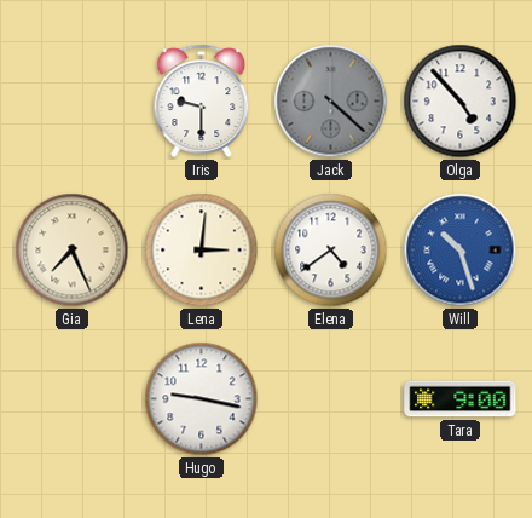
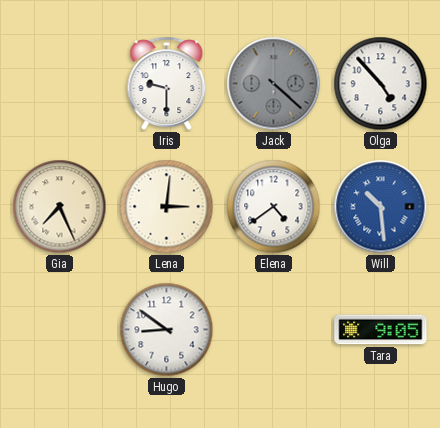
Will: 10:27 -> 10:29 (381, 207)
Hugo: 9:17 -> 8:51 (167, 330)
Tara: 9:00 -> 9:05 (381, 330)
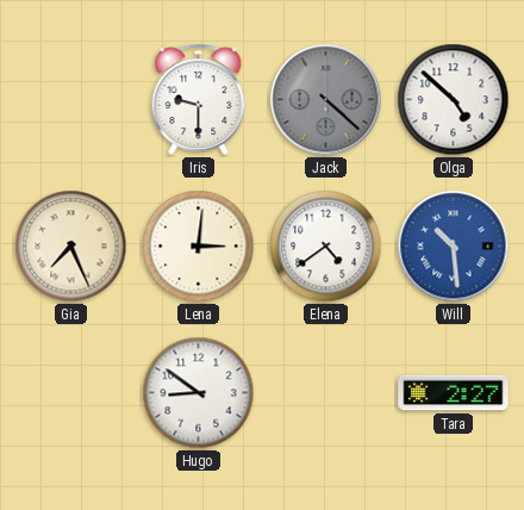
Olga: 4:53 -> 4:52 (454, 100)
Tara: 9:05 -> 2:27 (454, 393)
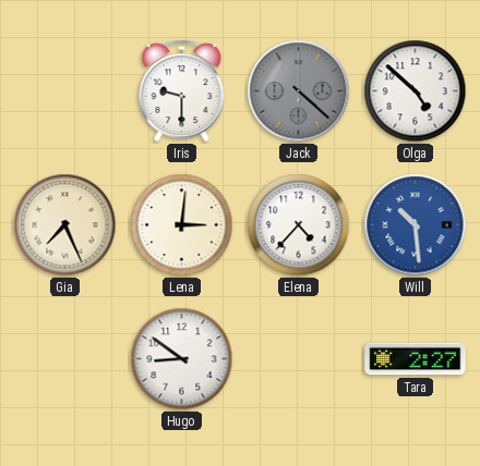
Elena: 4:39 -> 4:37 (299, 225)
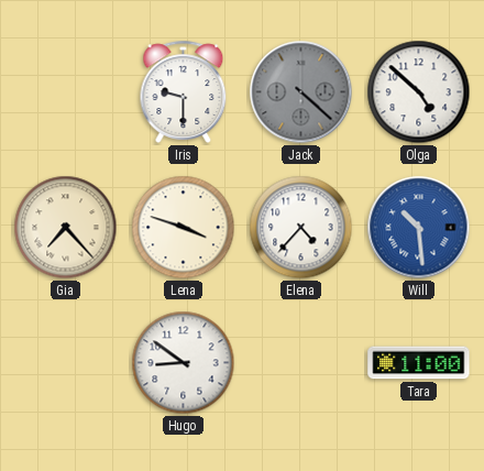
Gia: 7:26 -> 7:23 (66, 228)
Lena: 3:01 -> 3:48 (184, 228)
Tara: 2:27 -> 11:00 (419, 363)
